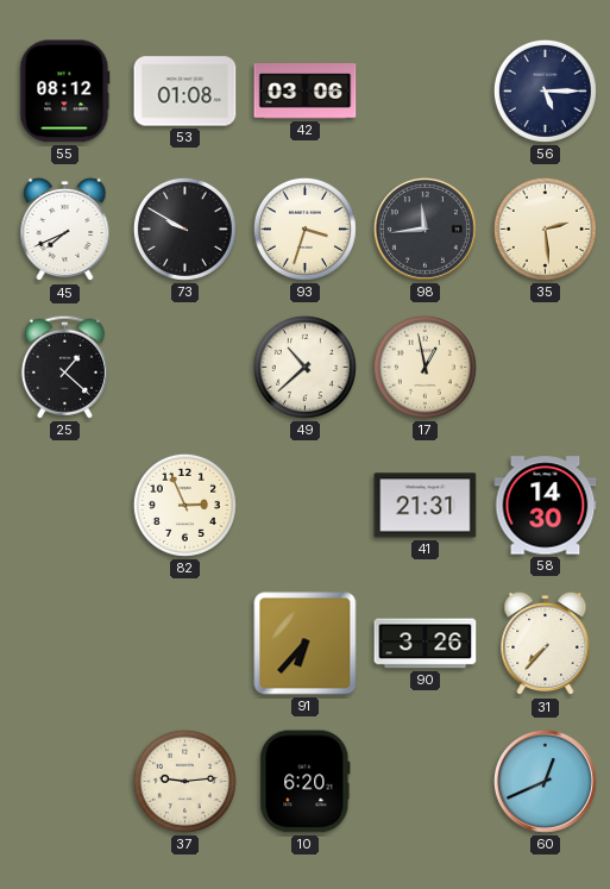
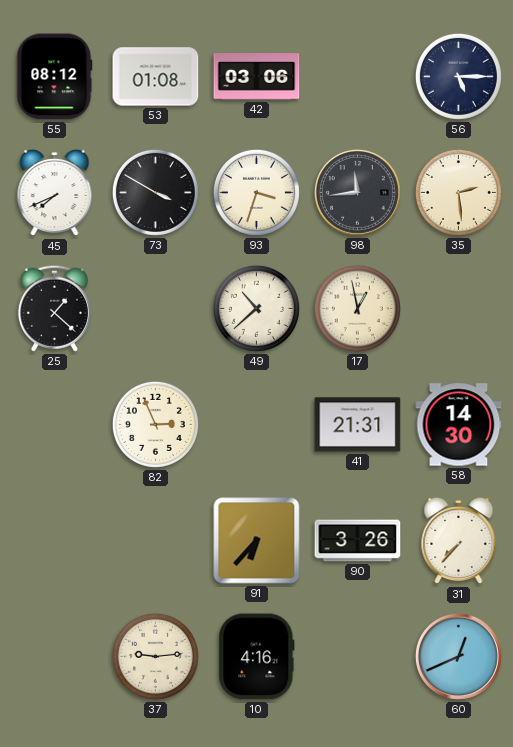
73: 9:50 -> 3:50 (155, 192)
10: 6:20 -> 4:16 (257, 657)
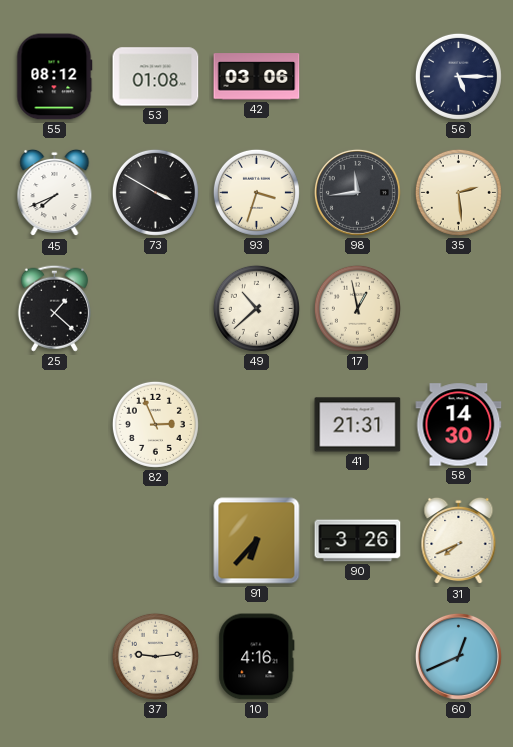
31: 7:37 -> 7:41 (459, 541)
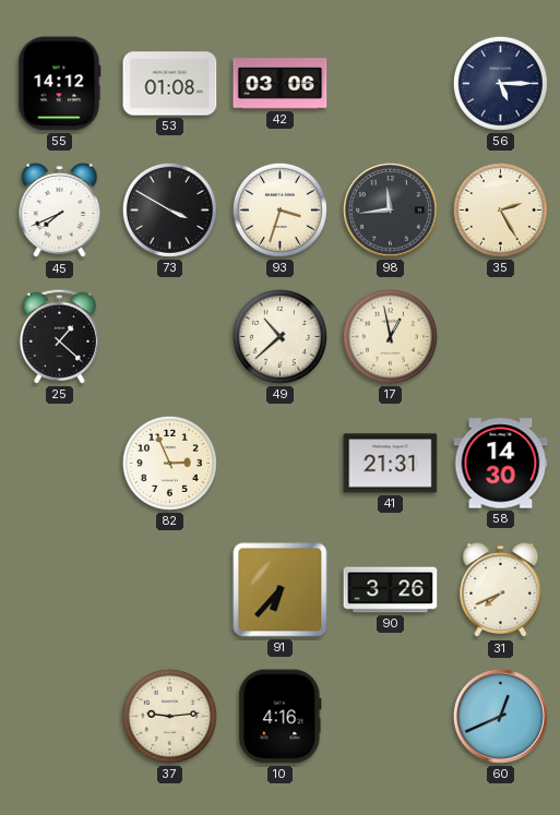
55: 08:12 -> 14:12 (60, 84)
35: 2:29 -> 2:25 (500, 209)
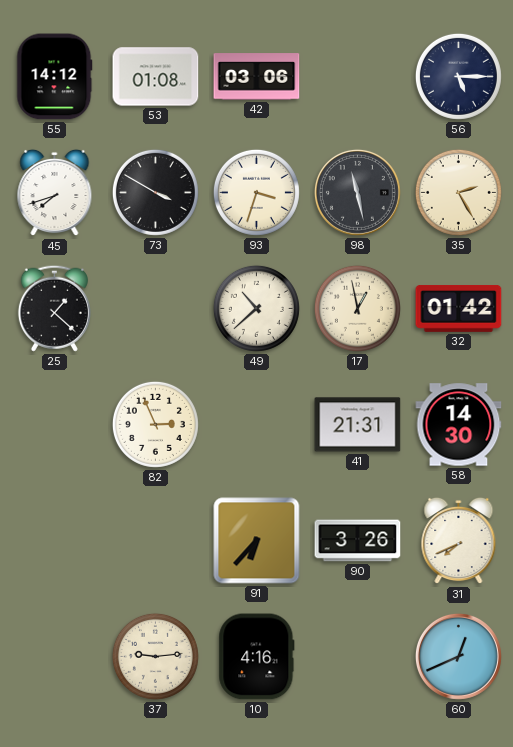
45: 7:41 -> 7:42 (55, 193)
98: 11:44 -> 11:28 (357, 192)
32: none -> 01:42 (459, 309)
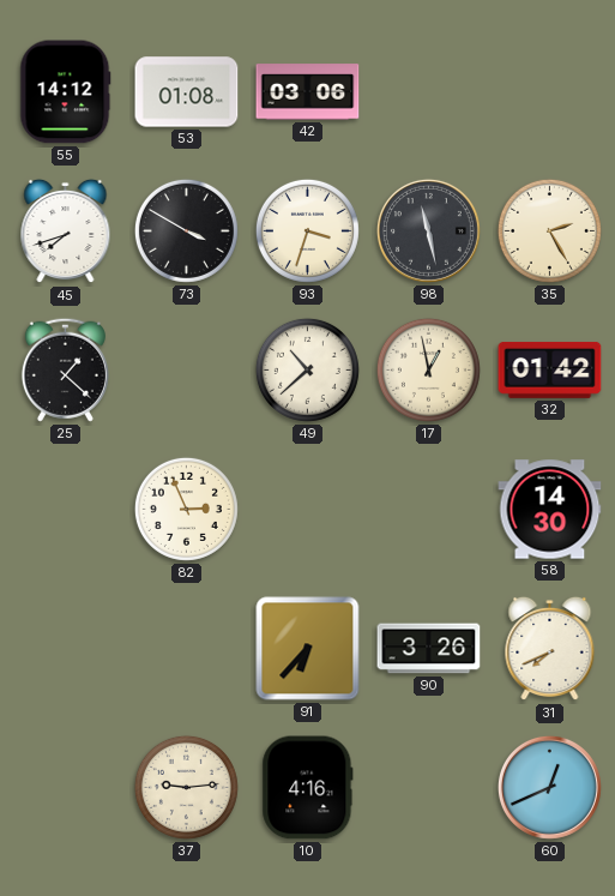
56: 5:15 -> none (458, 76)
41: 21:31 -> none (358, 425)
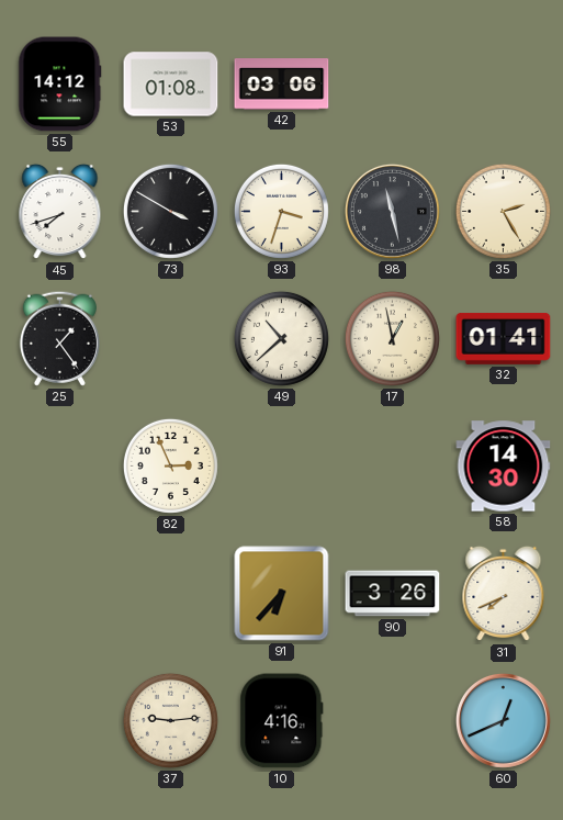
25: 1:22 -> 1:24 (59, 338)
32: 01:42 -> 01:41 (504, 339)
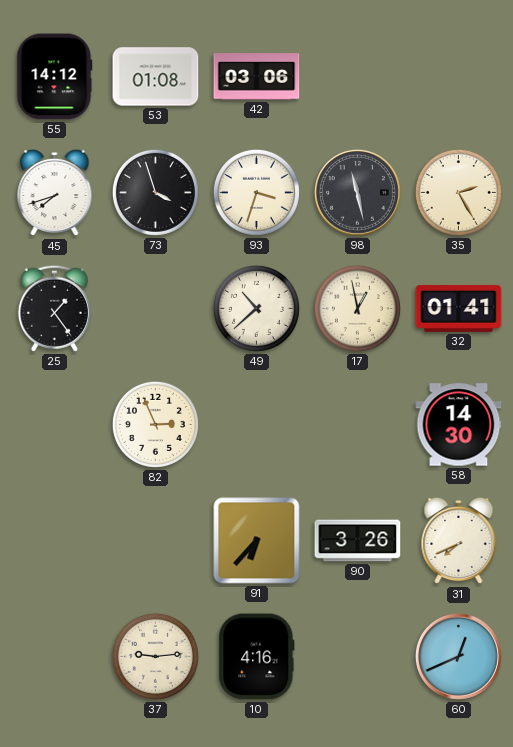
73: 3:50 -> 3:57 (155, 192)
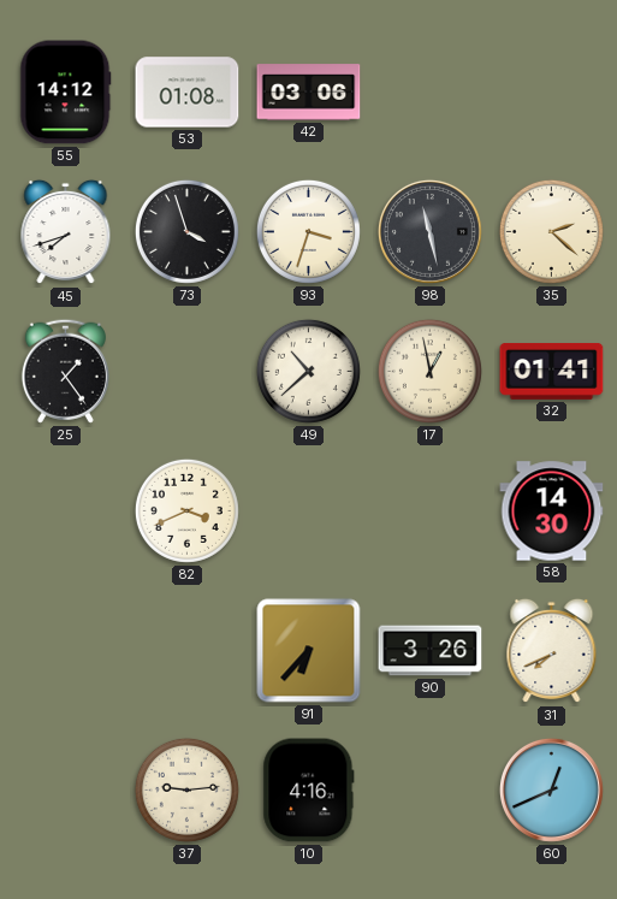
35: 2:25 -> 2:22 (551, 231)
82: 2:56 -> 3:41 (186, 510)
